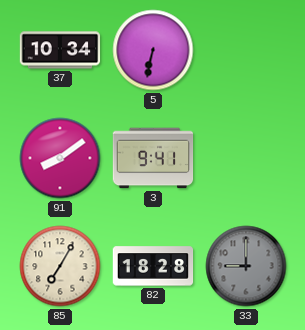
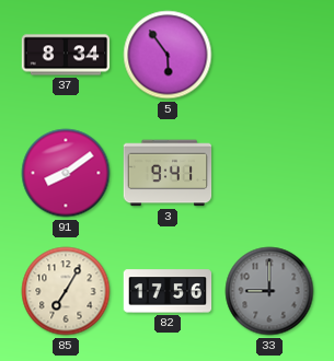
37: 10:34 -> 8:34 (66, 55)
5: 6:32 -> 5:54 (168, 55)
82: 18:28 -> 17:56 (168, 291)
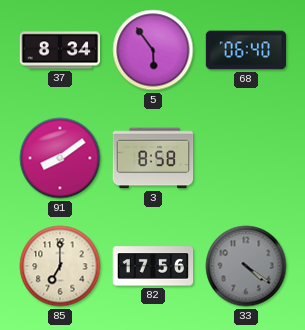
68: none -> 06:40 (246, 50)
3: 9:41 -> 8:58 (153, 158)
85: 7:05 -> 7:00 (60, 266)
33: 9:00 -> 4:21 (246, 266)
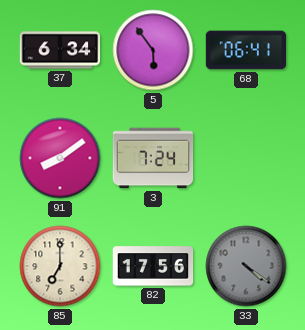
37: 8:34 -> 6:34 (60, 50)
68: 06:40 -> 06:41 (246, 50)
3: 8:58 -> 7:24 (153, 158)
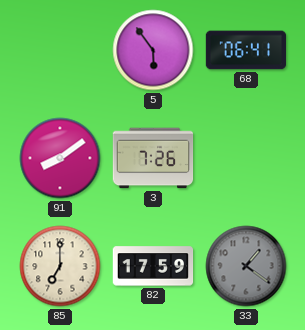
37: 6:34 -> none (60, 50)
3: 7:24 -> 7:26 (153, 158)
82: 17:56 -> 17:59 (153, 266)
33: 4:21 -> 1:21 (246, 266)
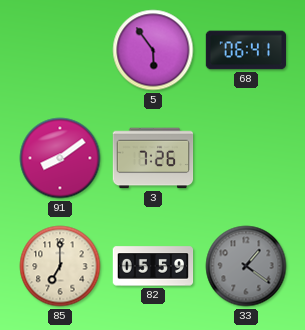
82: 17:59 -> 05:59 (153, 266)
